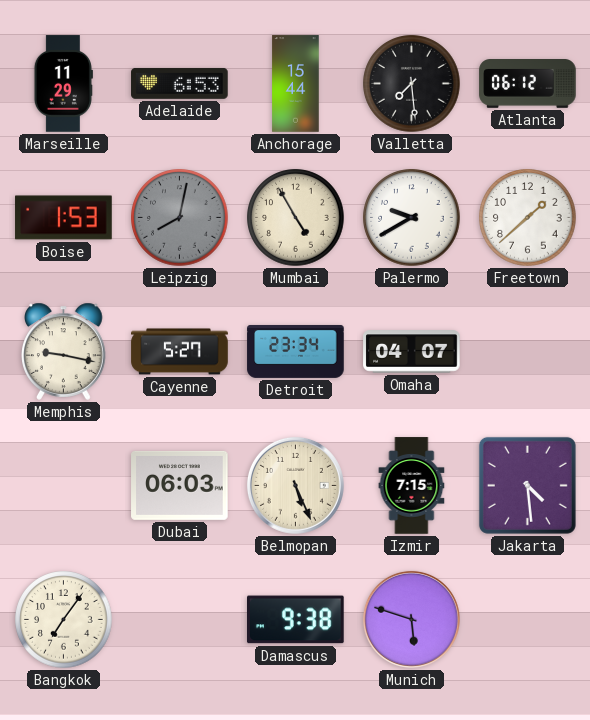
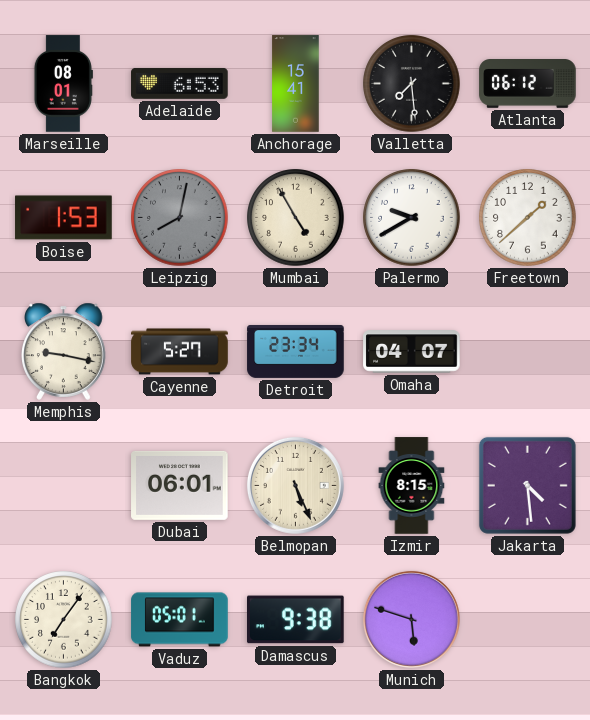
Marseille: 11:29 -> 08:01 (63, 84)
Anchorage: 15:44 -> 15:41 (296, 84)
Dubai: 06:03 -> 06:01 (180, 485)
Izmir: 7:15 -> 8:15 (412, 486)
Vaduz: none -> 05:01 (180, 620)
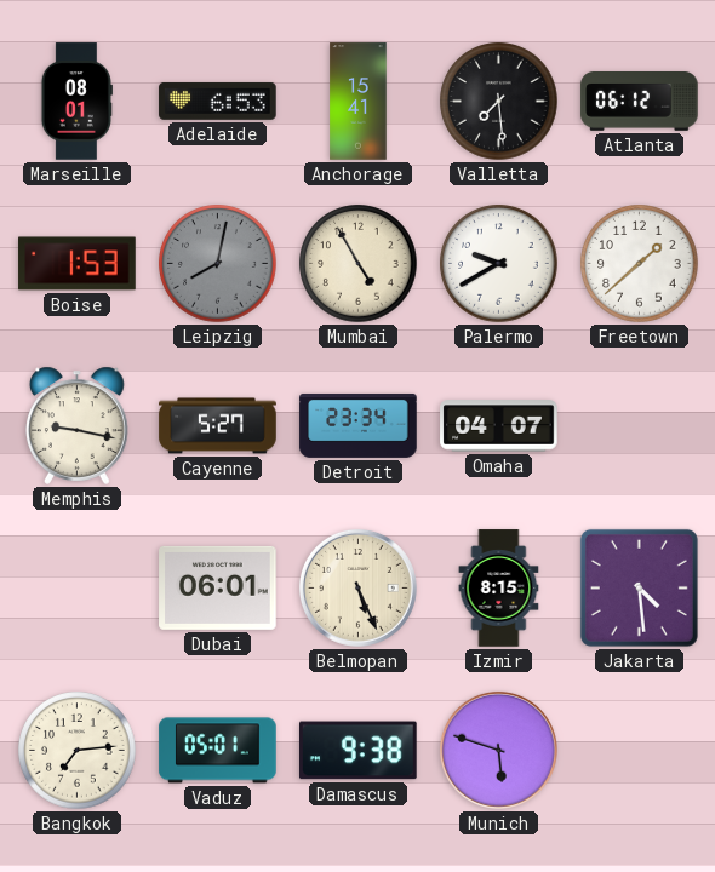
Bangkok: 7:06 -> 7:14 (78, 751)
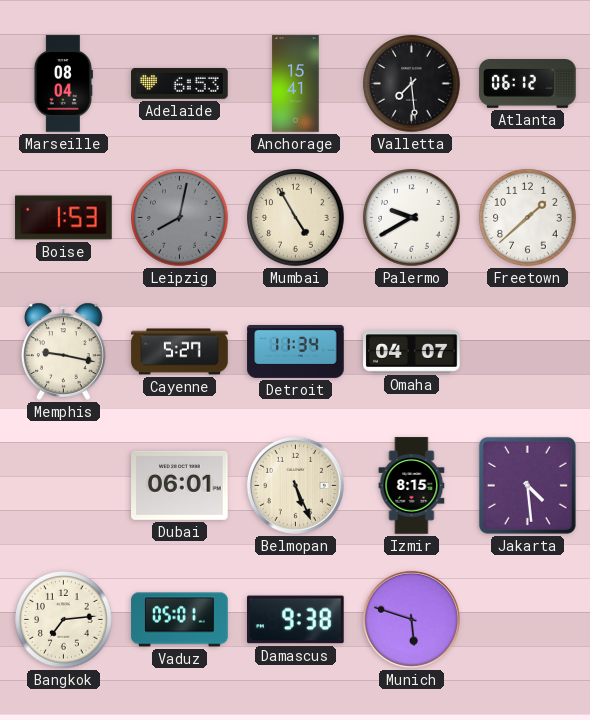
Marseille: 08:01 -> 08:04 (63, 84)
Detroit: 23:34 -> 11:34 (296, 351)
